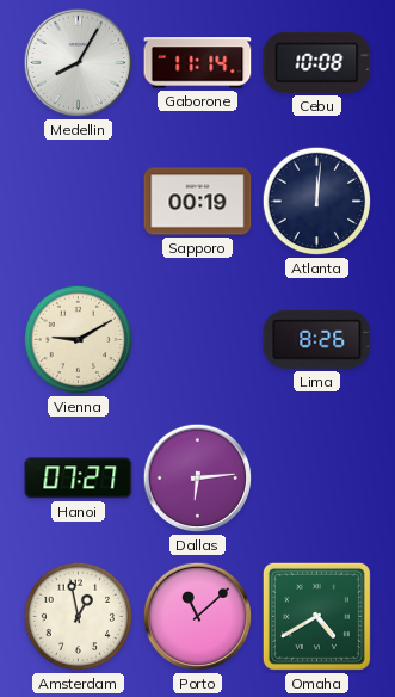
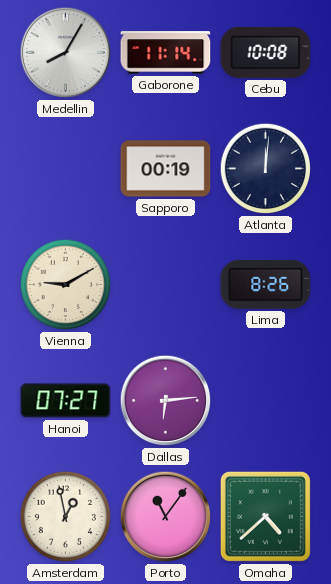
Porto: 11:08 -> 11:06 (166, 517)
Omaha: 4:40 -> 4:38 (265, 516)
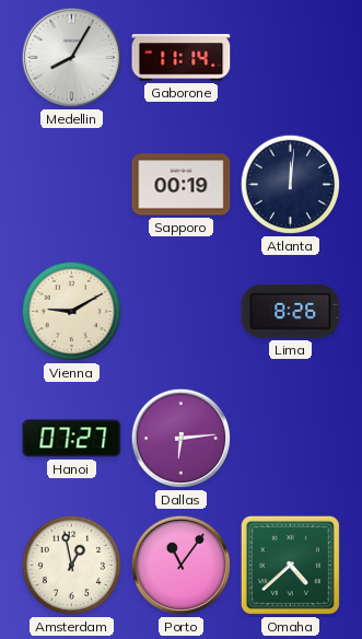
Cebu: 10:08 -> none (266, 52)
